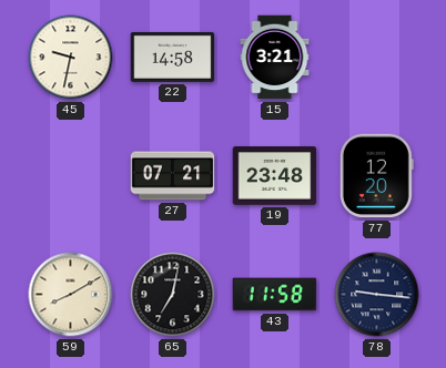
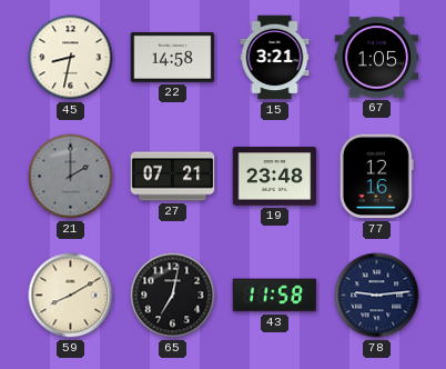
45: 9:32 -> 8:32 (71, 58)
67: none -> 1:05 (377, 58)
21: none -> 2:00 (71, 177)
77: 12:20 -> 12:16 (376, 177)
78: 9:16 -> 9:14 (377, 296)
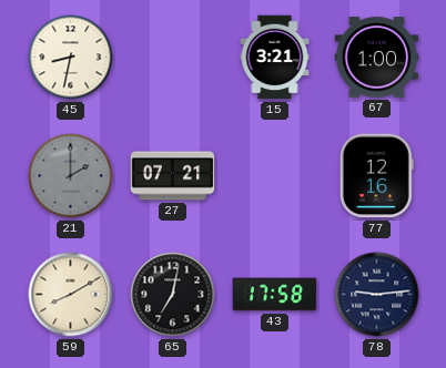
22: 14:58 -> none (173, 57)
67: 1:05 -> 1:00 (377, 58)
19: 23:48 -> none (275, 177)
43: 11:58 -> 17:58 (275, 295)
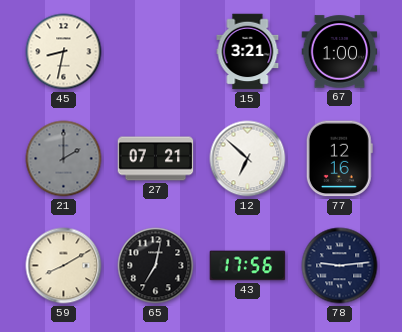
12: none -> 6:52 (248, 159)
43: 17:58 -> 17:56 (248, 266)
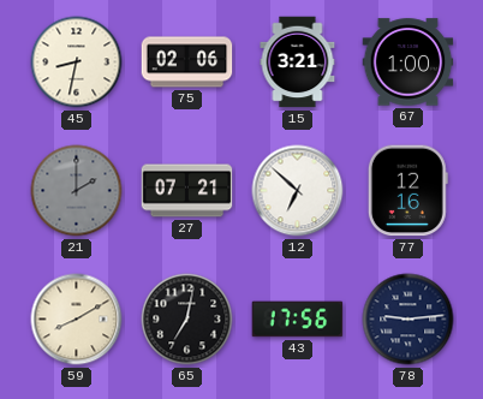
75: none -> 02:06 (187, 62)
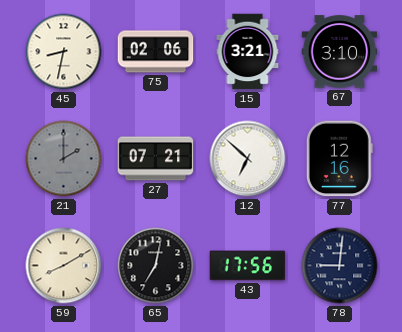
67: 1:00 -> 3:10 (340, 52)
78: 9:14 -> 9:01 (340, 266)
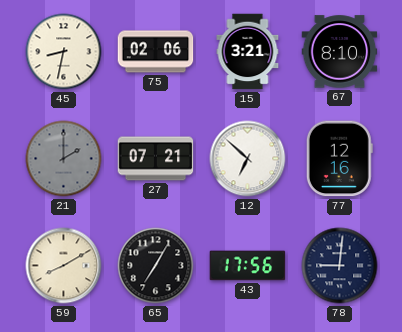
67: 3:10 -> 8:10 (340, 52)
65: 7:02 -> 7:05 (156, 266)
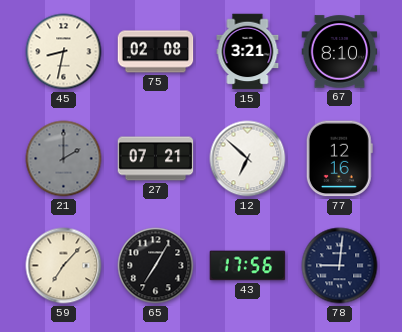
75: 02:06 -> 02:08 (156, 52)
59: 8:10 -> 7:07 (64, 266)
